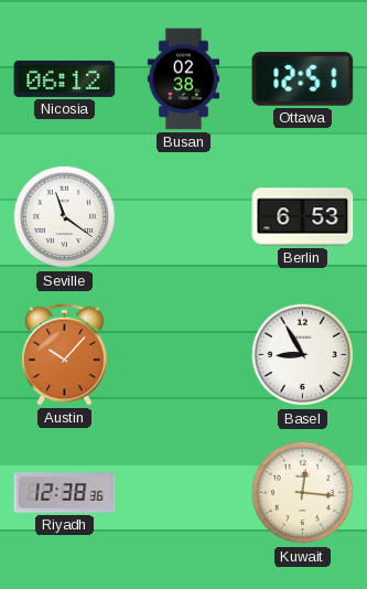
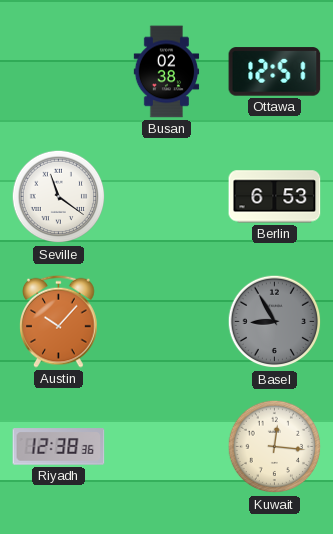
Nicosia: 06:12 -> none (65, 78)
Basel dial: white -> grey (275, 322)
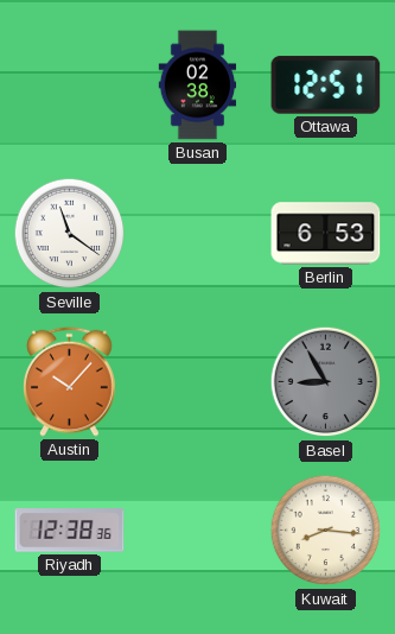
Kuwait: 12:16 -> 8:16 (326, 531)
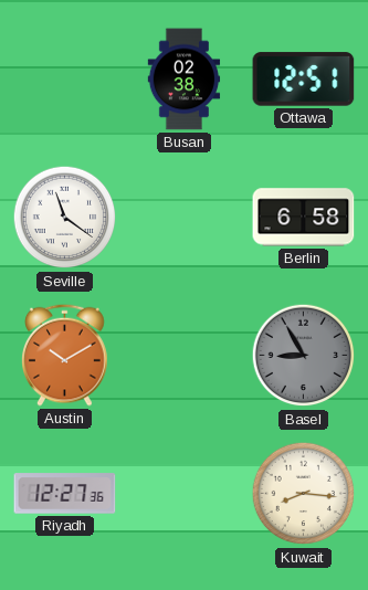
Berlin: 6:53 -> 6:58 (304, 218)
Austin: 10:07 -> 10:10 (65, 355)
Riyadh: 12:38 -> 12:27 (65, 494)
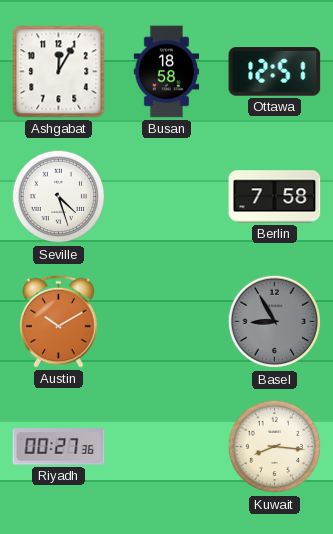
Ashgabat: none -> 12:05 (59, 72)
Busan: 02:38 -> 18:58 (167, 72)
Seville: 11:21 -> 4:27 (59, 197)
Berlin: 6:58 -> 7:58 (275, 197)
Riyadh: 12:27 -> 00:27 (59, 447)
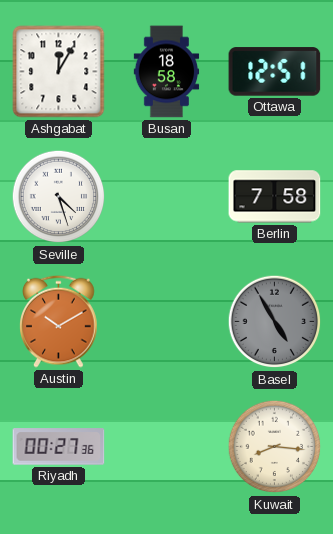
Basel: 8:55 -> 4:55 (275, 322)
